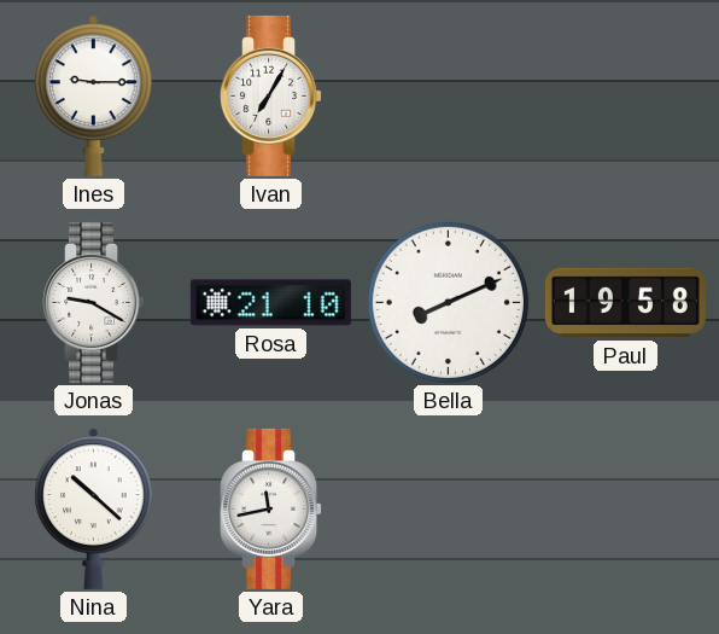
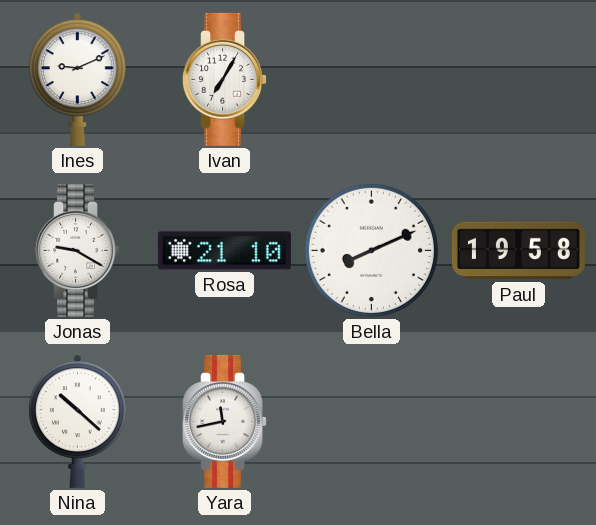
Ines: 9:15 -> 9:11 (78, 79)
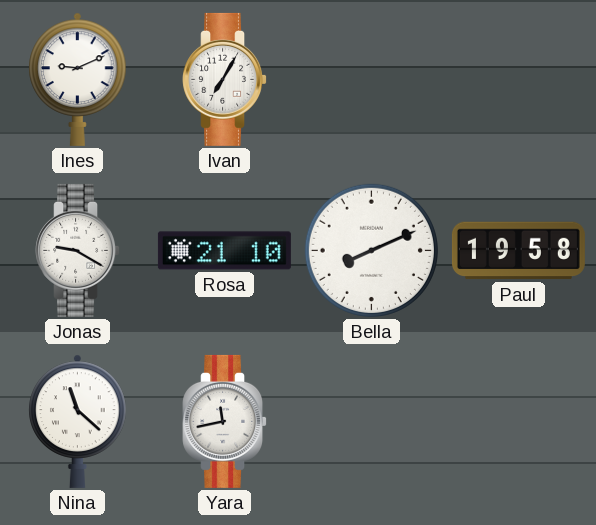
Nina: 10:22 -> 11:22 (78, 421)
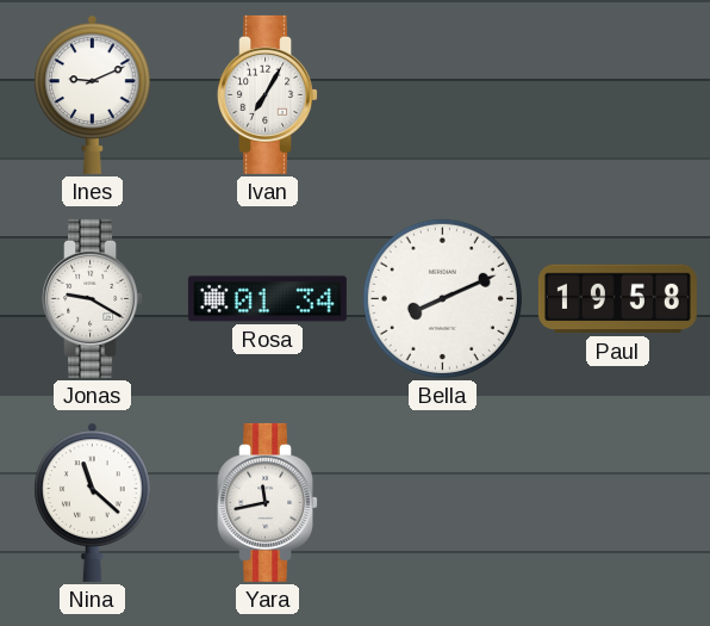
Rosa: 21:10 -> 01:34 (267, 299)
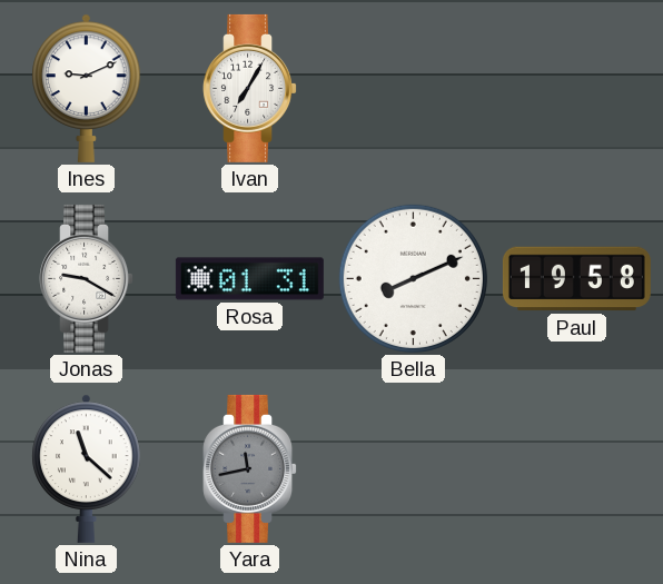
Rosa: 01:34 -> 01:31 (249, 279)
Yara dial: white -> grey (250, 468)
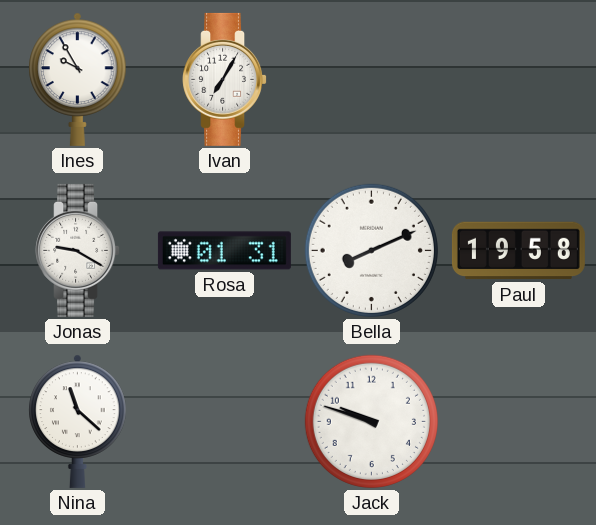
Ines: 9:11 -> 9:55 (78, 79)
Yara: 11:43 -> none (250, 468)
Jack: none -> 9:48 (371, 421)
